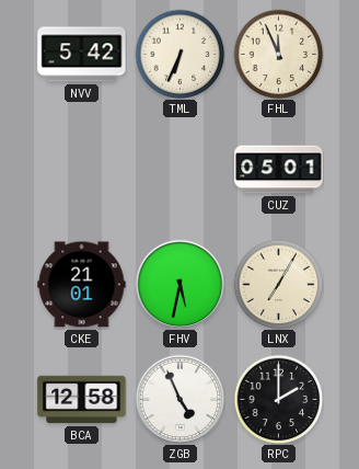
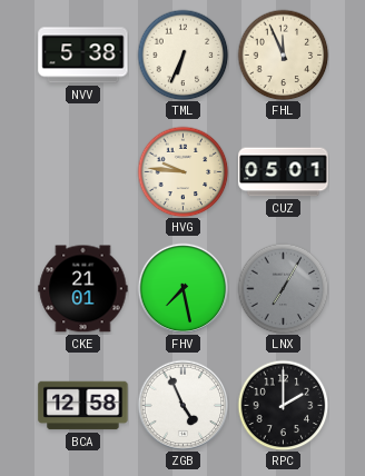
NVV: 5:42 -> 5:38 (83, 56)
HVG: none -> 9:46 (182, 171)
FHV: 5:32 -> 7:28 (182, 288)
LNX dial: cream -> grey (283, 288)
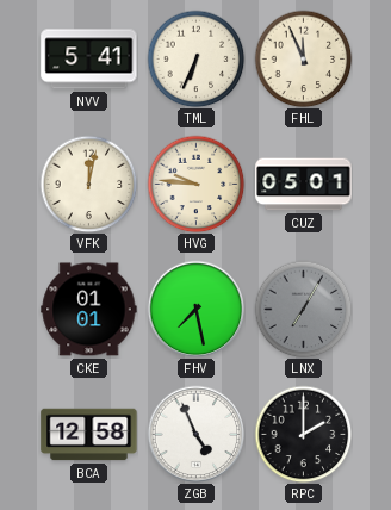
NVV: 5:38 -> 5:41 (89, 60)
VFK: none -> 12:02 (88, 184)
CKE: 21:01 -> 01:01 (89, 310)
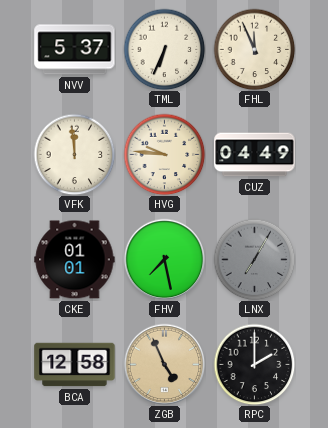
NVV: 5:41 -> 5:37 (75, 50)
VFK: 12:02 -> 11:59 (74, 154)
CUZ: 05:01 -> 04:49 (255, 155)
ZGB dial: white -> champagne (164, 364)
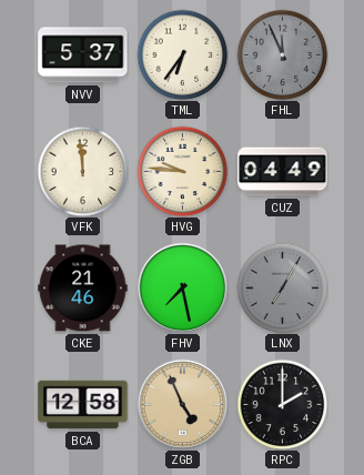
TML: 6:34 -> 6:36 (182, 54)
FHL dial: cream -> grey (282, 54)
CKE: 01:01 -> 21:46 (83, 289)
